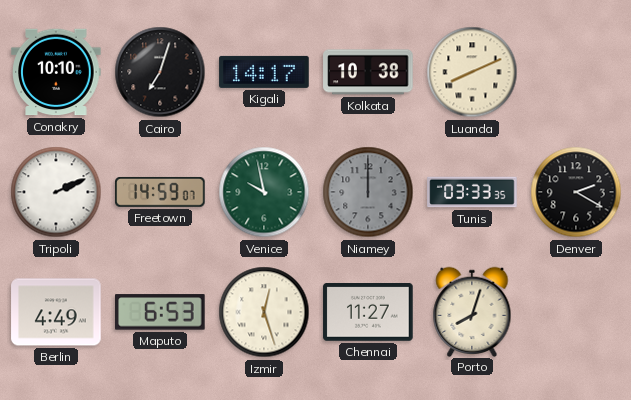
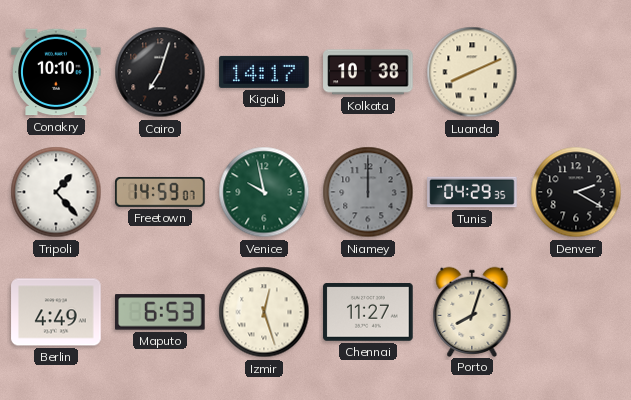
Tripoli: 2:11 -> 1:23 (56, 192)
Tunis: 03:33 -> 04:29 (472, 192)
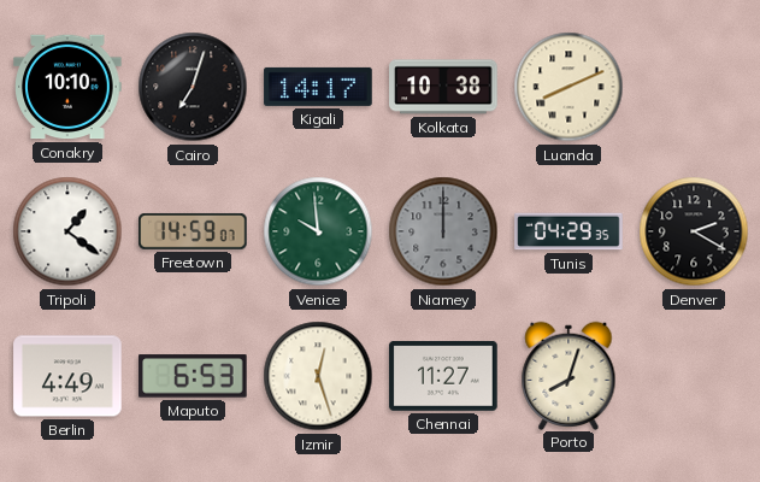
Tripoli: 1:23 -> 1:21 (67, 231)
Venice: 9:58 -> 9:59 (318, 231)
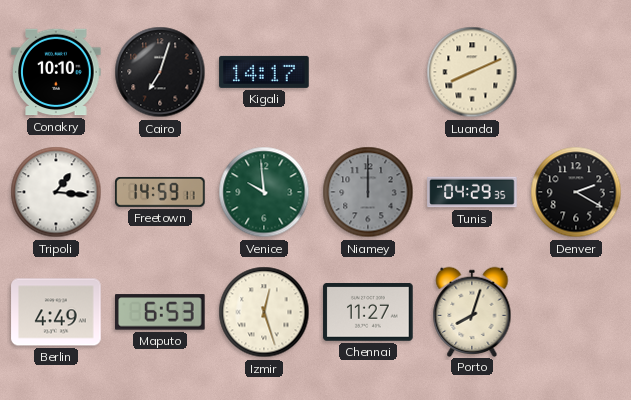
Kolkata: 10:38 -> none (443, 87)
Tripoli: 1:21 -> 1:16 (56, 192)
Freetown: 14:59:07 -> 14:59:11 (160, 192)
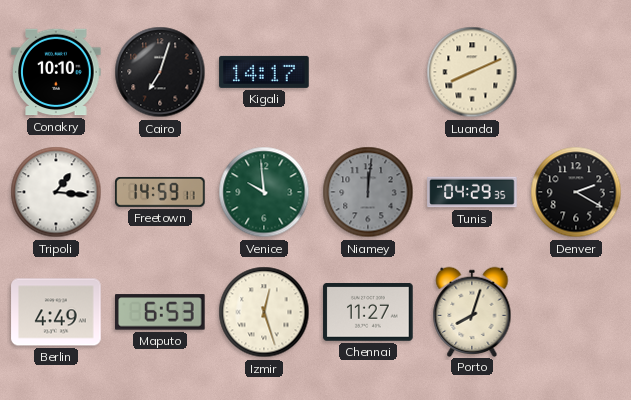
Niamey: 12:00 -> 12:01 (368, 192)
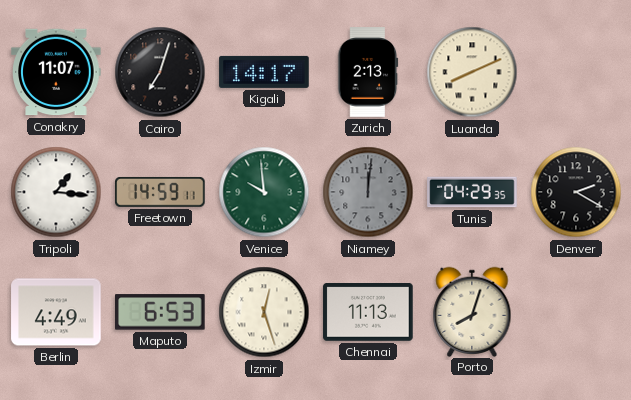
Conakry: 10:10 -> 11:07 (56, 72)
Zurich: none -> 2:13 (368, 72)
Chennai: 11:27 -> 11:13 (368, 313)
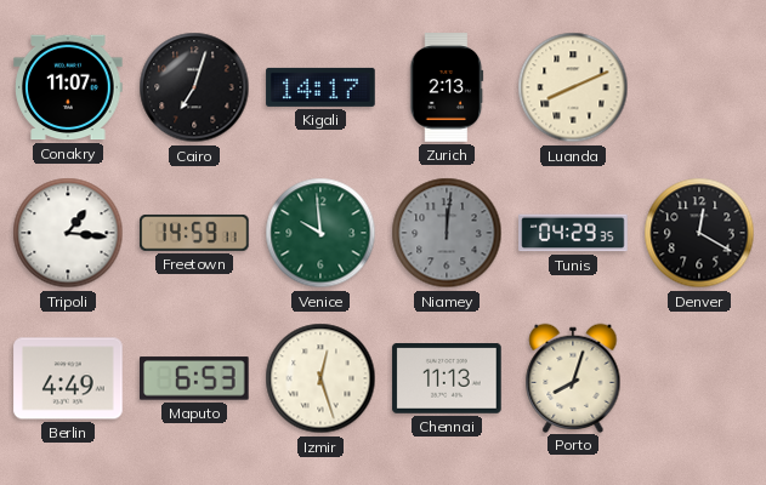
Denver: 2:20 -> 12:20 (699, 233)
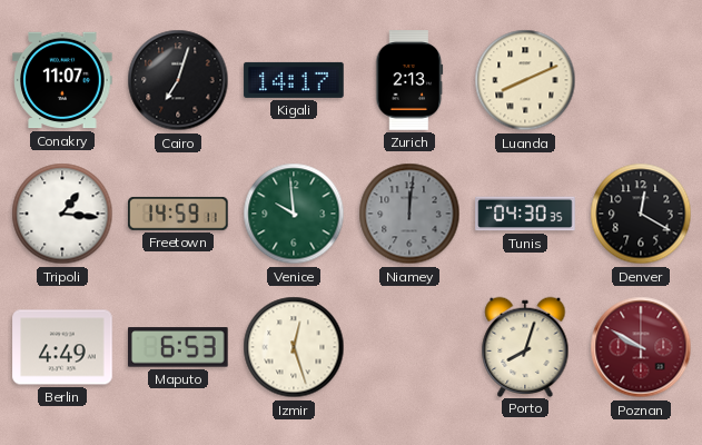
Tunis: 04:29 -> 04:30 (525, 214)
Chennai: 11:13 -> none (447, 380)
Poznan: none -> 9:50 (641, 347)
